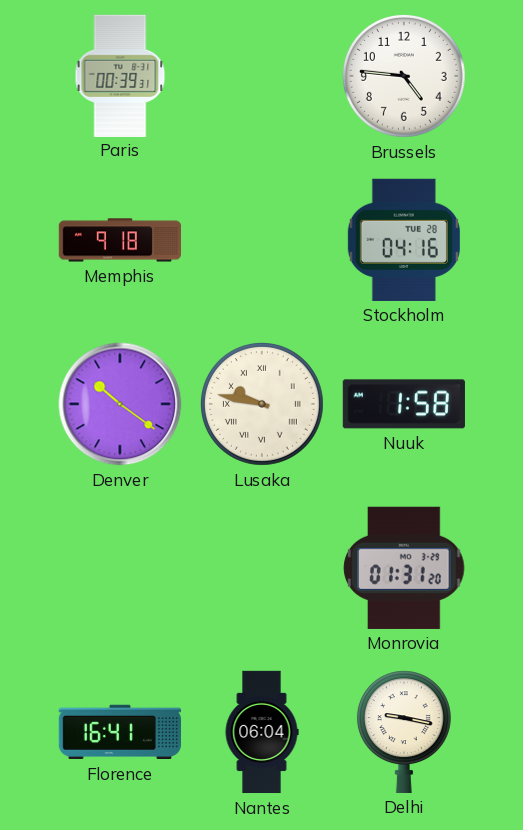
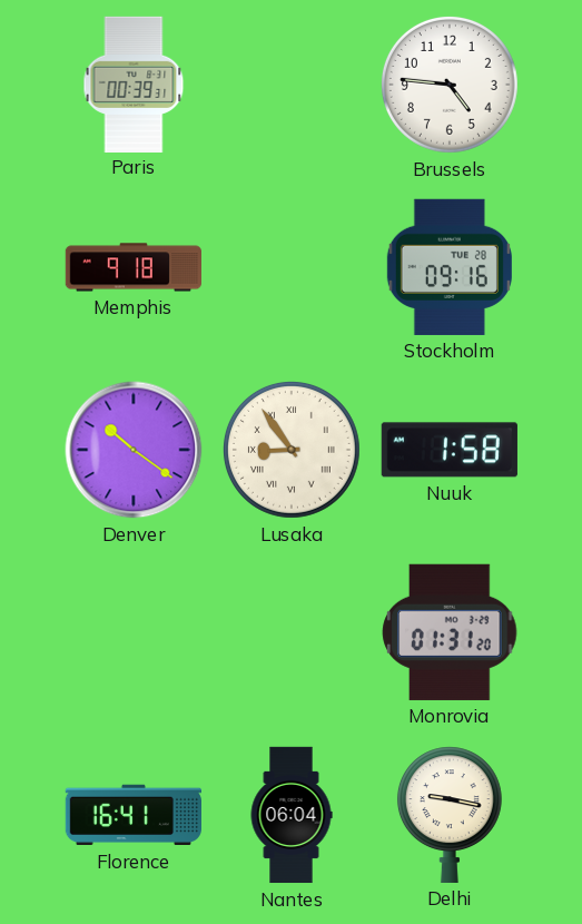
Stockholm: 04:16 -> 09:16 (450, 267)
Lusaka: 9:47 -> 8:54 (292, 450)
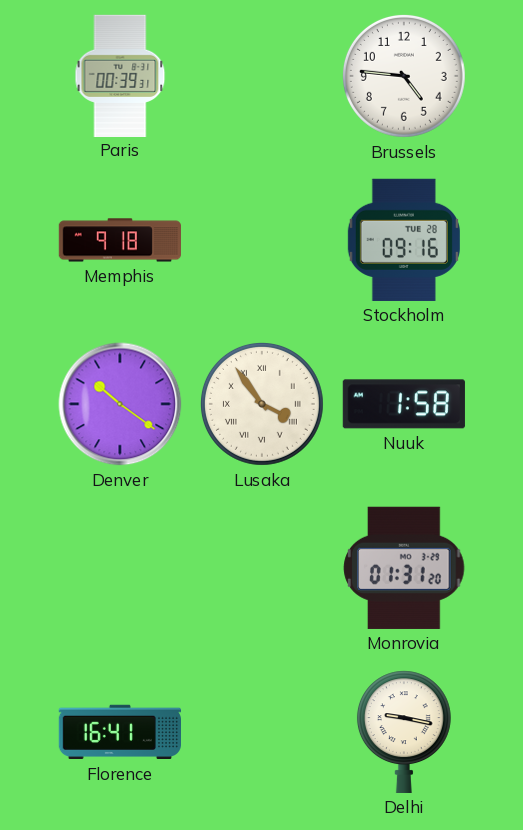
Lusaka: 8:54 -> 3:54 (262, 404)
Nantes: 06:04 -> none (292, 815)
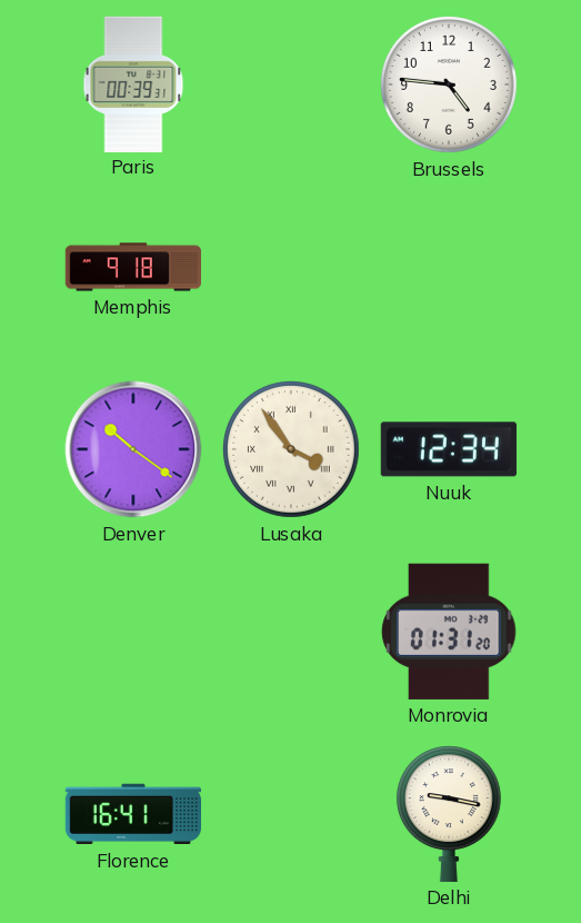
Stockholm: 09:16 -> none (404, 240)
Nuuk: 1:58 -> 12:34 (449, 449)
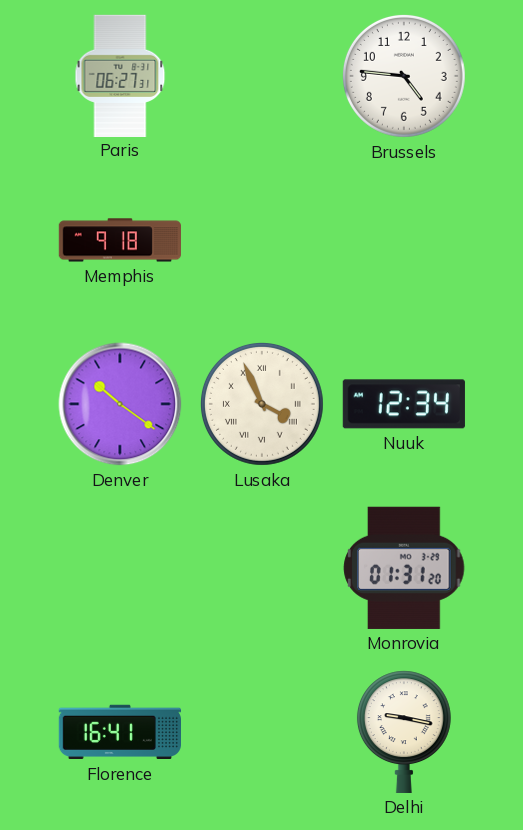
Paris: 00:39 -> 06:27 (120, 75)
Lusaka: 3:54 -> 3:56 (262, 404)
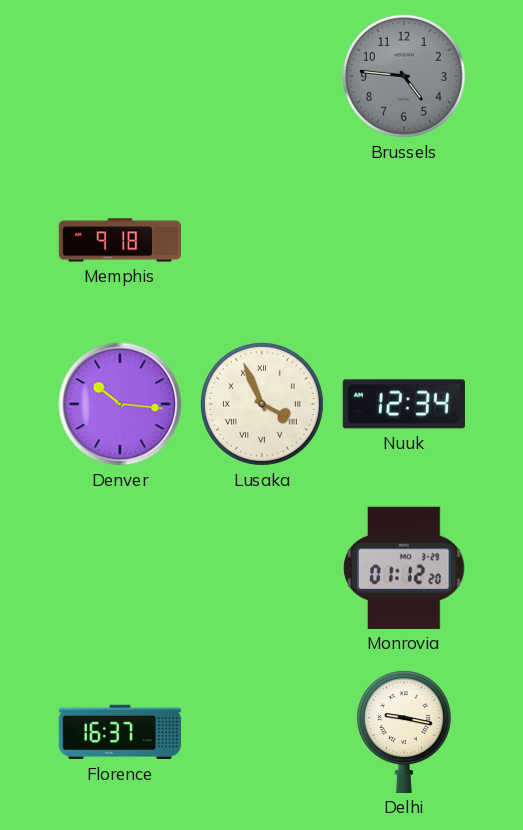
Paris: 06:27 -> none (120, 75)
Brussels dial: white -> grey (404, 76)
Denver: 10:21 -> 10:16 (120, 404)
Monrovia: 01:31 -> 01:12 (404, 568)
Florence: 16:41 -> 16:37 (119, 732)
